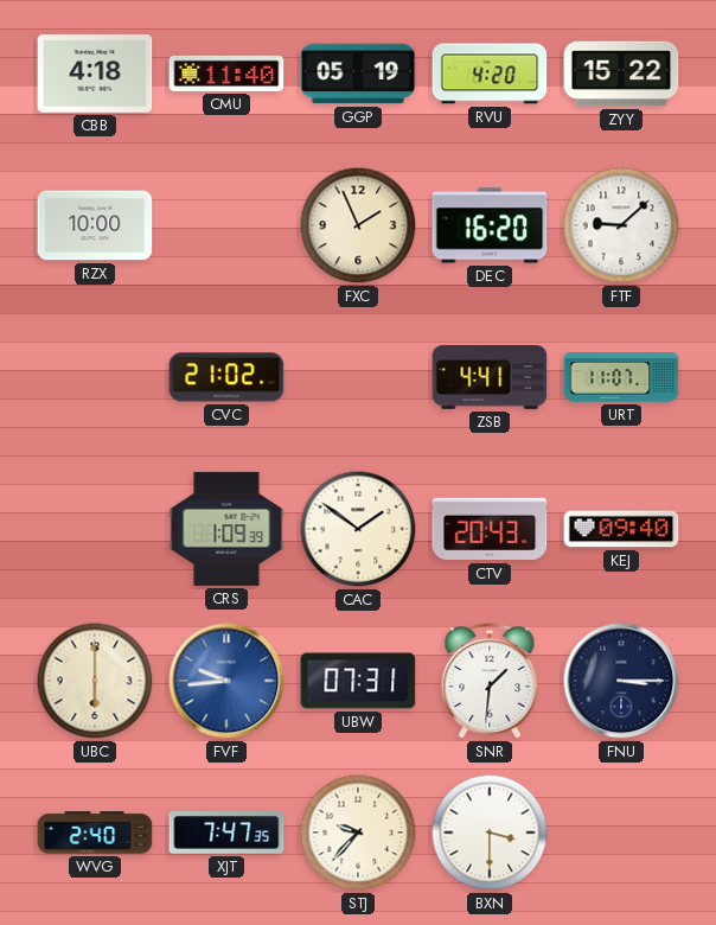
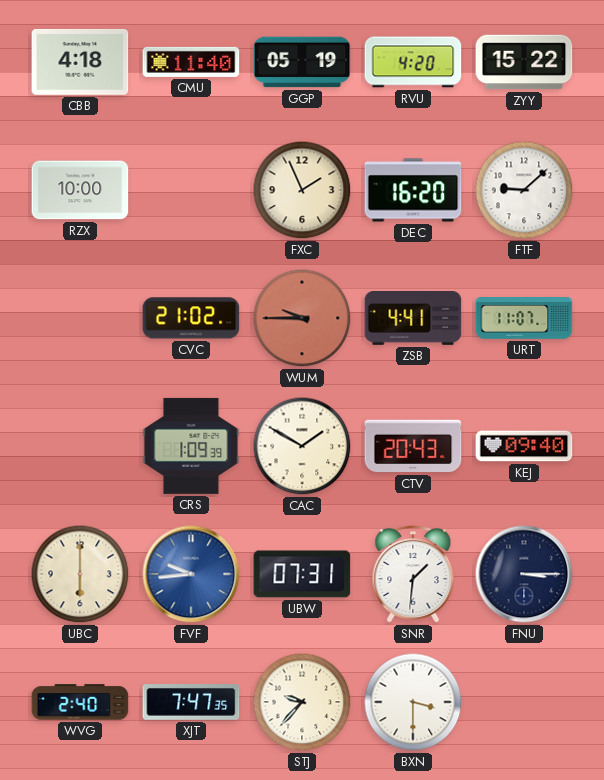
WUM: none -> 9:45 (302, 318)
CAC: 1:51 -> 1:50 (302, 446)
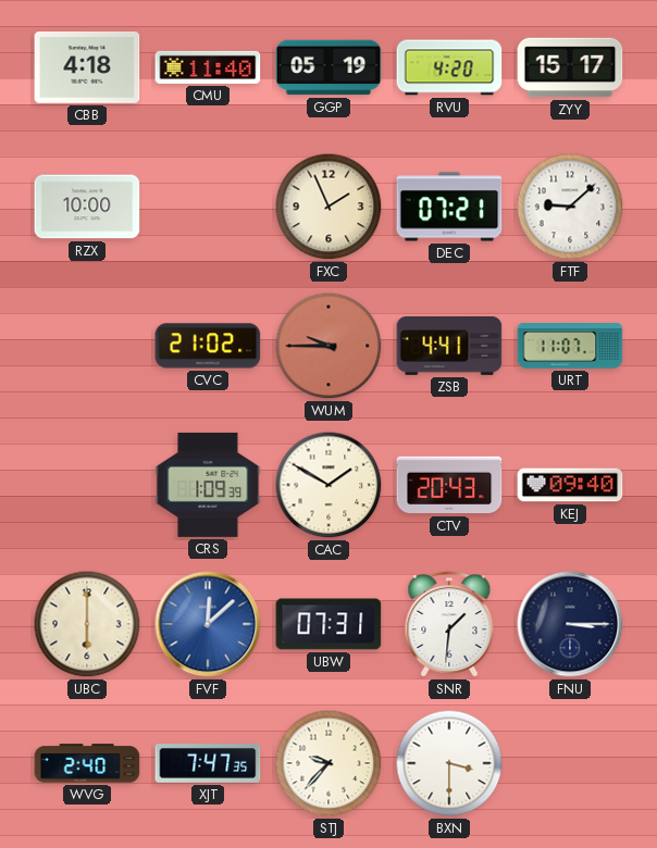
ZYY: 15:22 -> 15:17 (570, 67)
DEC: 16:20 -> 07:21 (449, 207)
FVF: 9:44 -> 12:08 (208, 624)
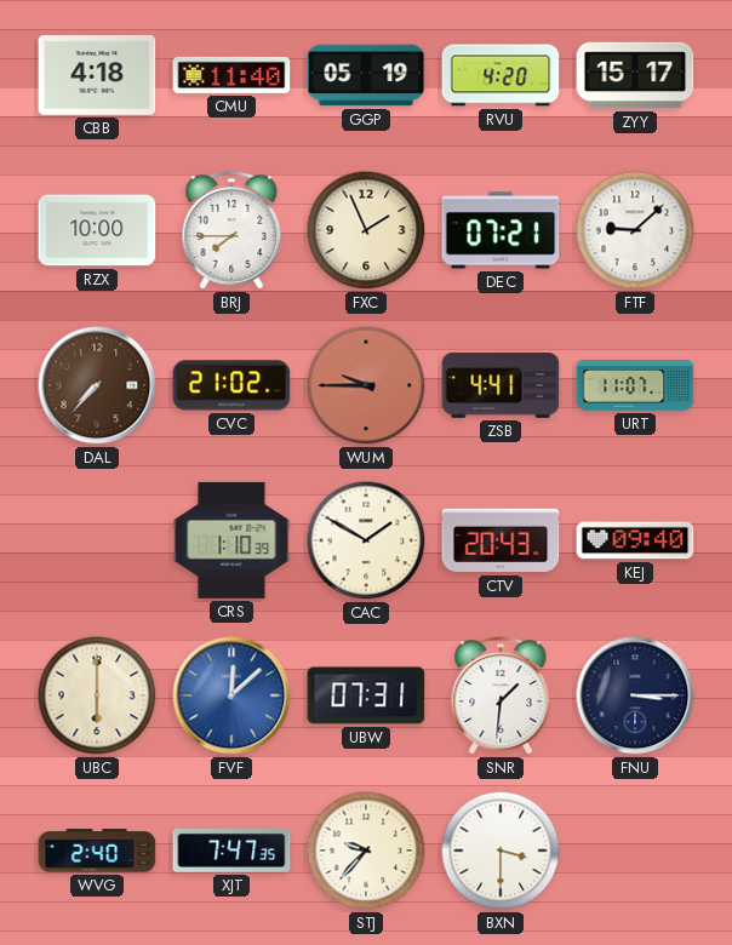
BRJ: none -> 7:45 (231, 231)
DAL: none -> 7:37 (97, 385)
CRS: 1:09 -> 1:10 (231, 540)
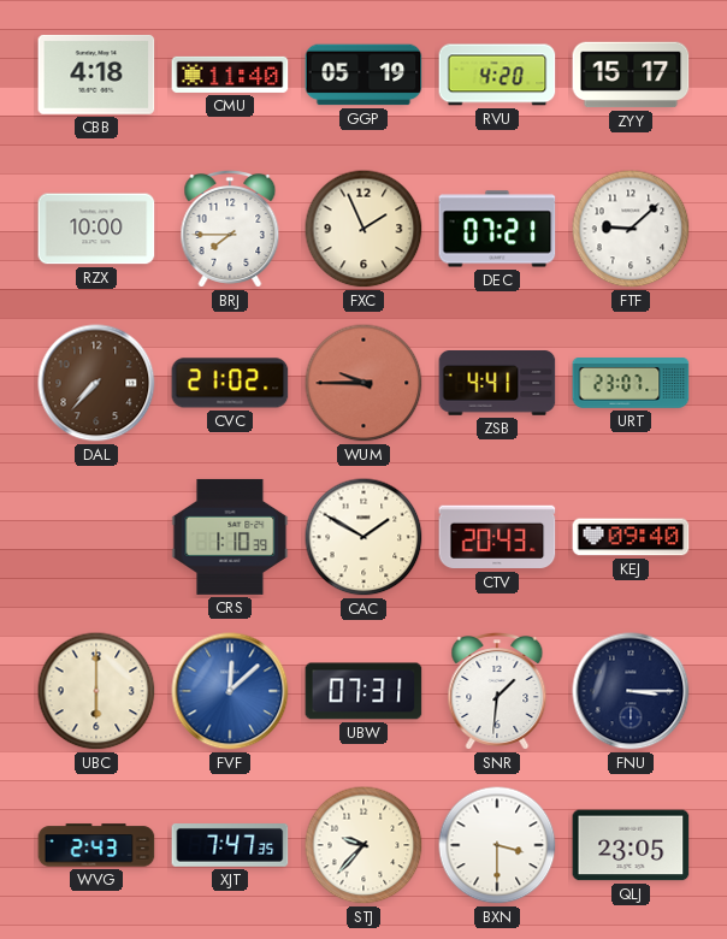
URT: 11:07 -> 23:07 (631, 384)
WVG: 2:40 -> 2:43 (96, 845)
QLJ: none -> 23:05 (631, 845)
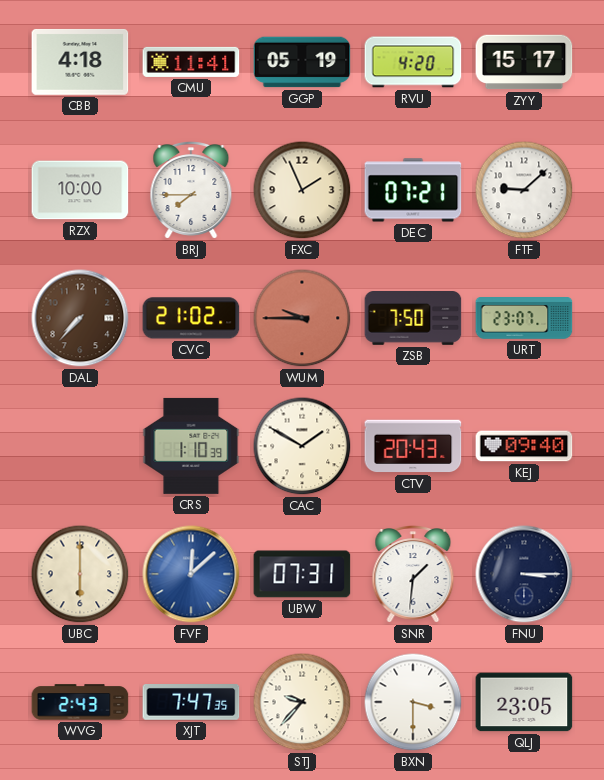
CMU: 11:40 -> 11:41 (191, 62)
ZSB: 4:41 -> 7:50 (413, 319)
